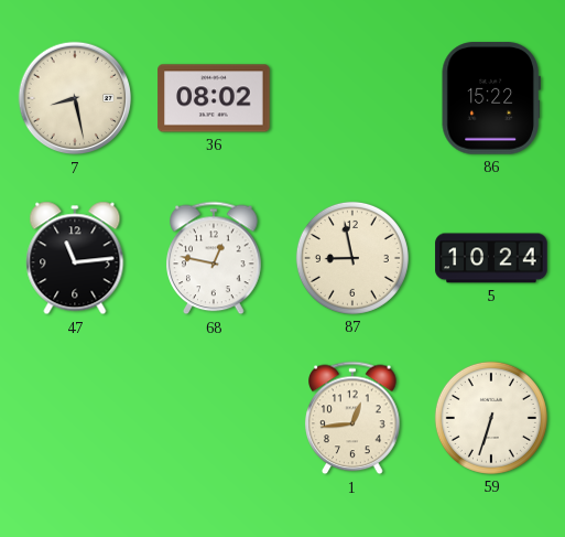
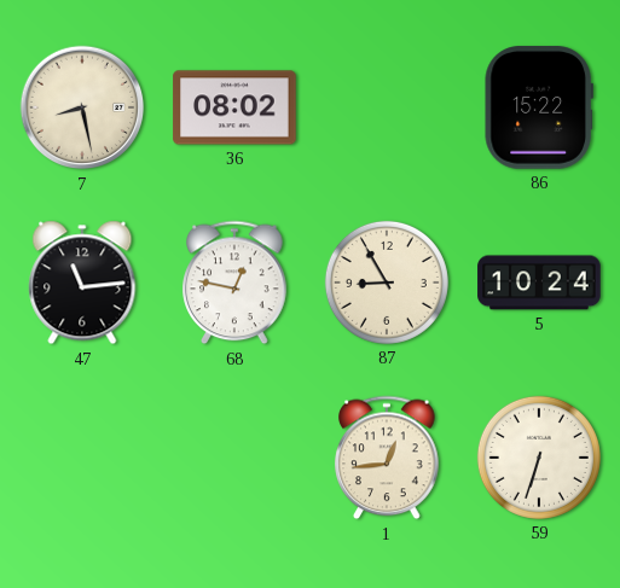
87: 8:58 -> 8:55 (387, 283)
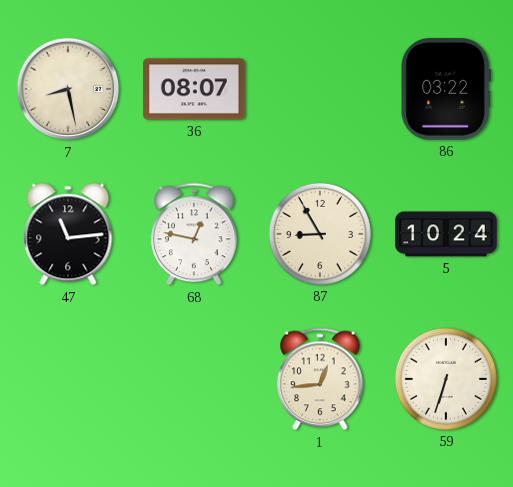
36: 08:02 -> 08:07 (194, 89)
86: 15:22 -> 03:22 (446, 89)
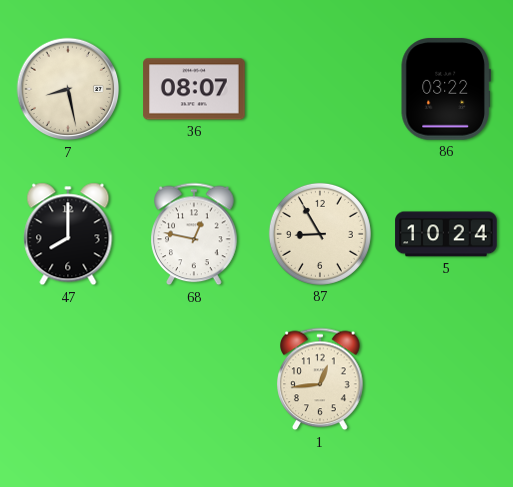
47: 11:14 -> 8:00 (68, 234)
59: 6:33 -> none (446, 379)
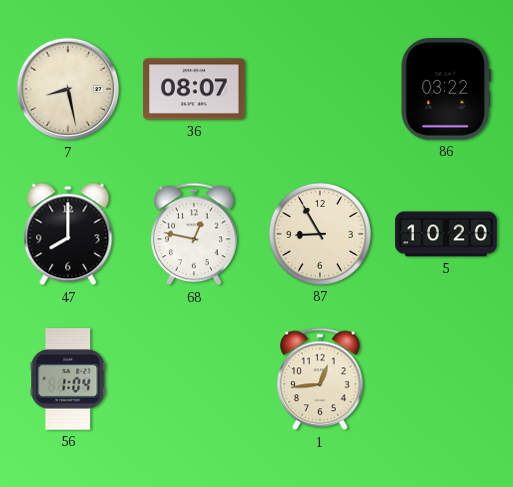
5: 10:24 -> 10:20 (446, 234)
56: none -> 1:04 (68, 379)
